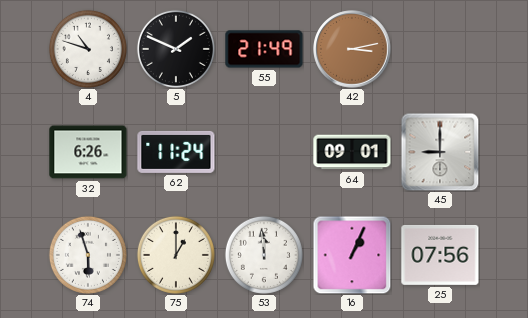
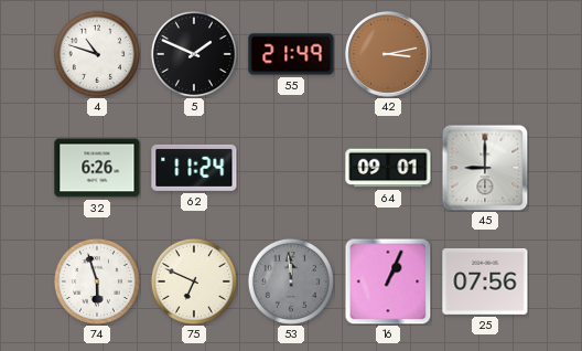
75: 1:00 -> 6:49 (194, 281)
53 dial: white -> grey (291, 281)
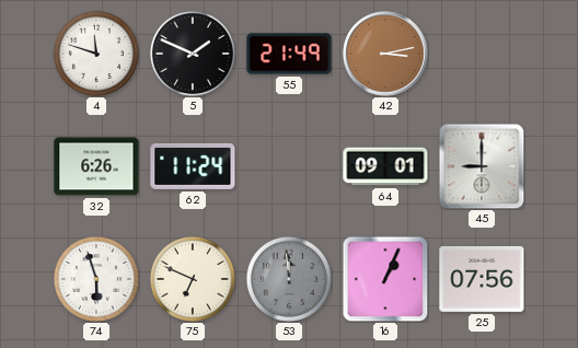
4: 10:48 -> 11:48 (96, 54)
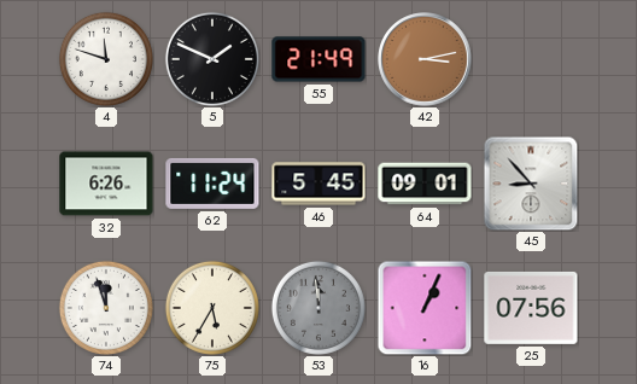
46: none -> 5:45 (318, 184)
45: 9:00 -> 8:53 (531, 184)
74: 5:57 -> 11:57 (106, 308)
75: 6:49 -> 5:35 (212, 308)
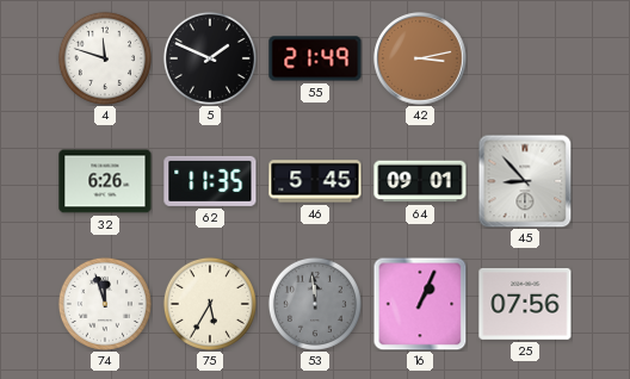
62: 11:24 -> 11:35 (210, 181)
